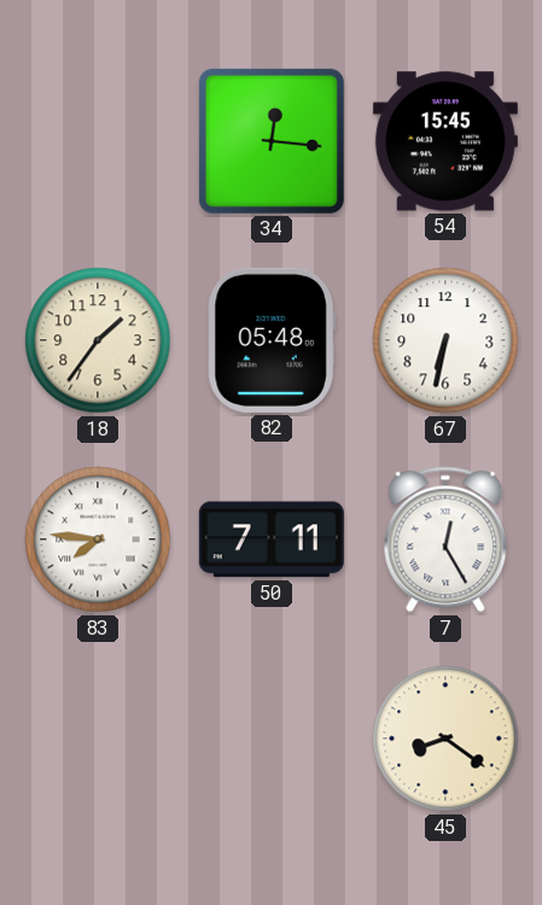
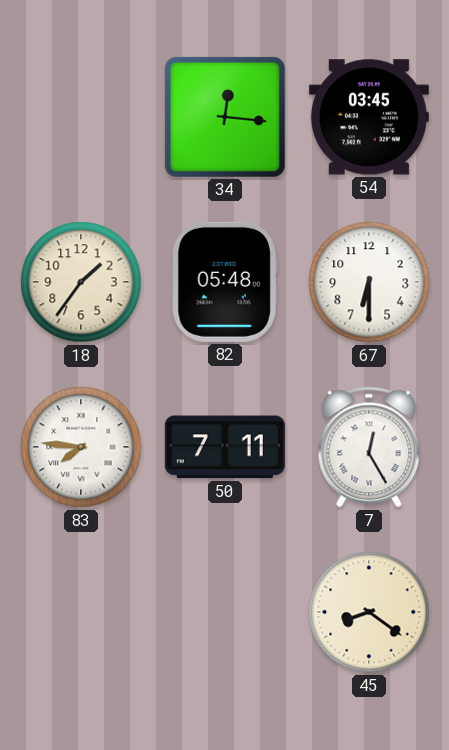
54: 15:45 -> 03:45 (369, 117)
67: 6:32 -> 6:30 (369, 282)
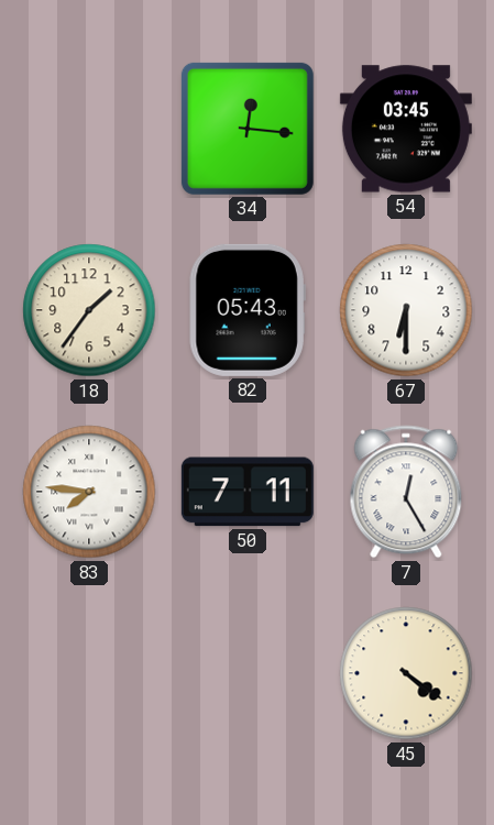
82: 05:48 -> 05:43 (248, 310)
45: 8:21 -> 4:21 (406, 673)
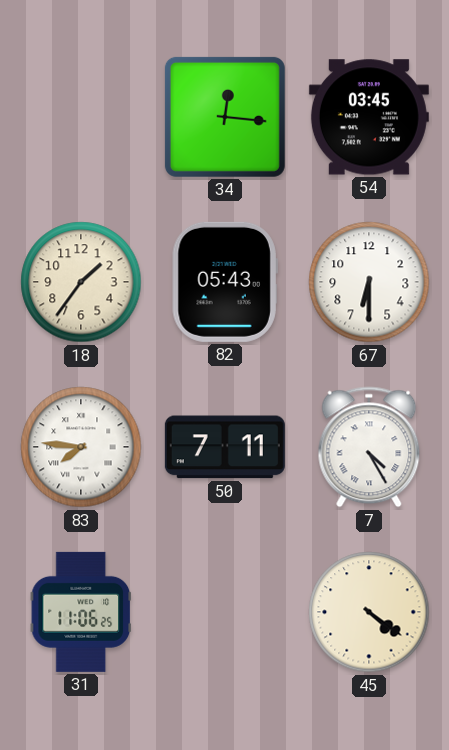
7: 12:25 -> 4:25 (369, 447)
31: none -> 11:06 (80, 612)
